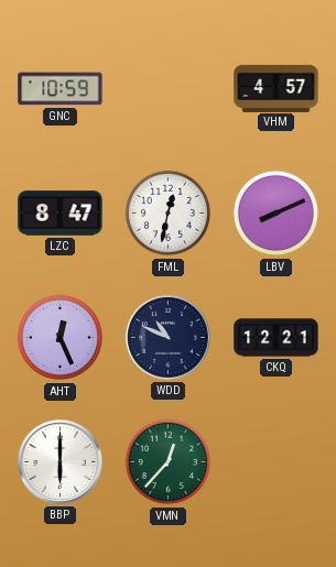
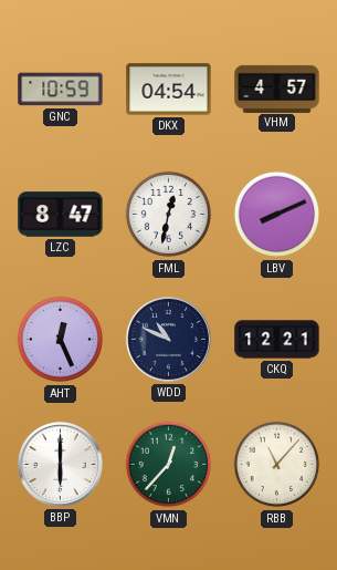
DKX: none -> 04:54 (169, 90)
RBB: none -> 11:07 (277, 465)
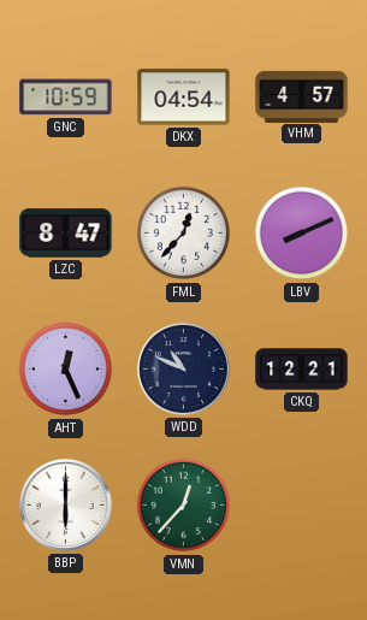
FML: 12:32 -> 12:37 (184, 234)
RBB: 11:07 -> none (277, 465)
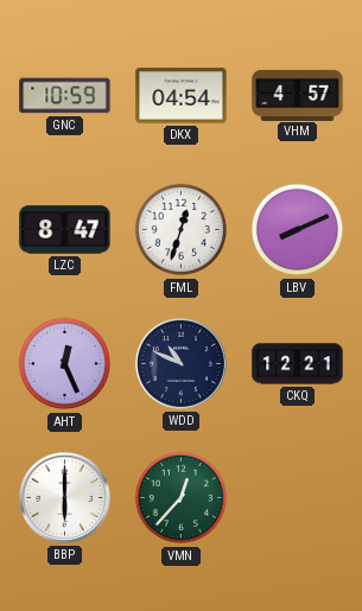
FML: 12:37 -> 12:33 (182, 230)
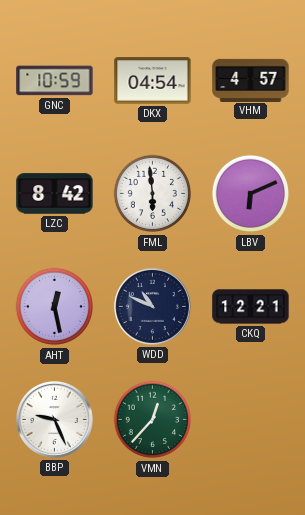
LZC: 8:47 -> 8:42 (55, 194)
FML: 12:33 -> 5:59 (153, 194)
LBV: 8:11 -> 6:11 (251, 194)
AHT: 12:26 -> 12:28 (55, 307)
BBP: 6:00 -> 9:26 (54, 419)
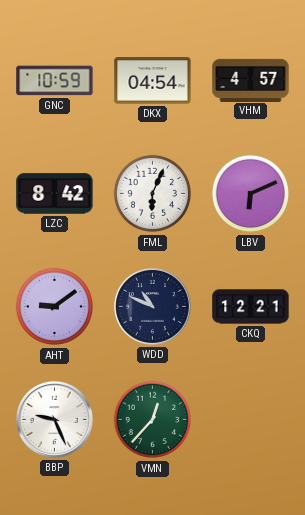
FML: 5:59 -> 6:04 (153, 194)
AHT: 12:28 -> 9:09 (55, 307)
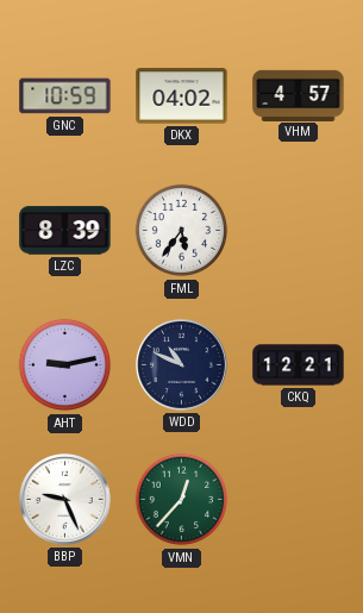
DKX: 04:54 -> 04:02 (182, 96)
LZC: 8:42 -> 8:39 (65, 231)
FML: 6:04 -> 5:36 (182, 231)
LBV: 6:11 -> none (251, 194)
AHT: 9:09 -> 9:13 (65, 365)
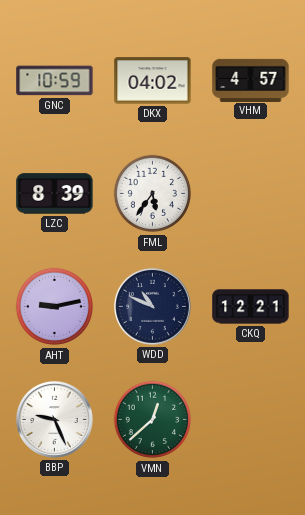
VMN: 12:37 -> 12:38 (153, 420)
